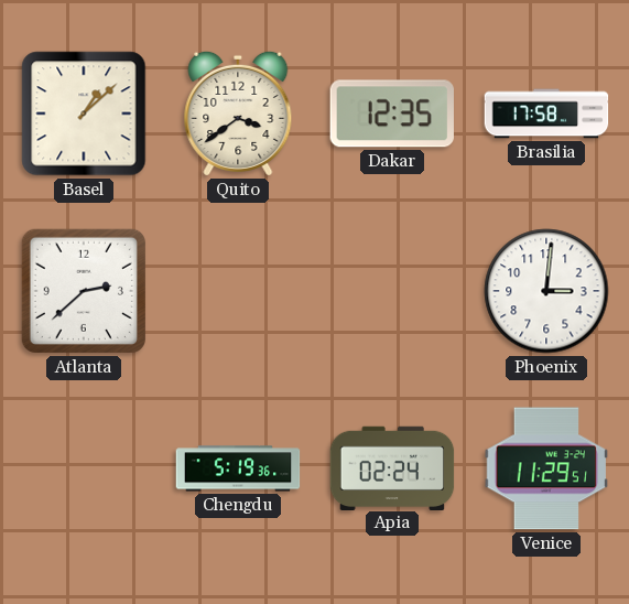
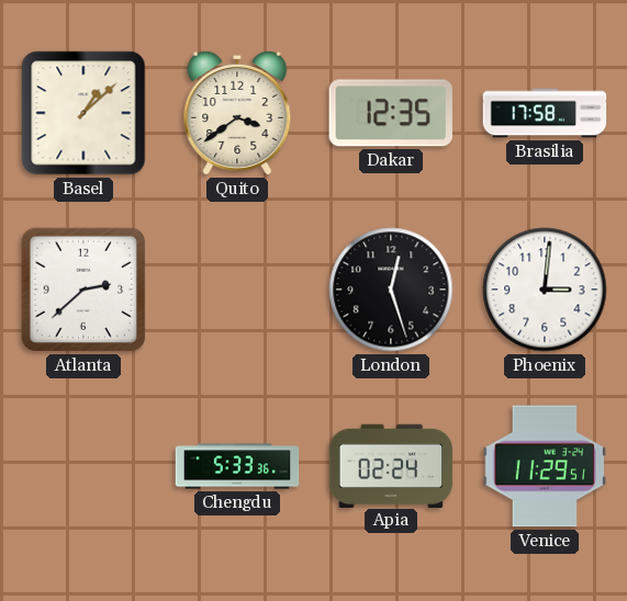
London: none -> 12:27 (391, 290)
Chengdu: 5:19 -> 5:33 (237, 466)
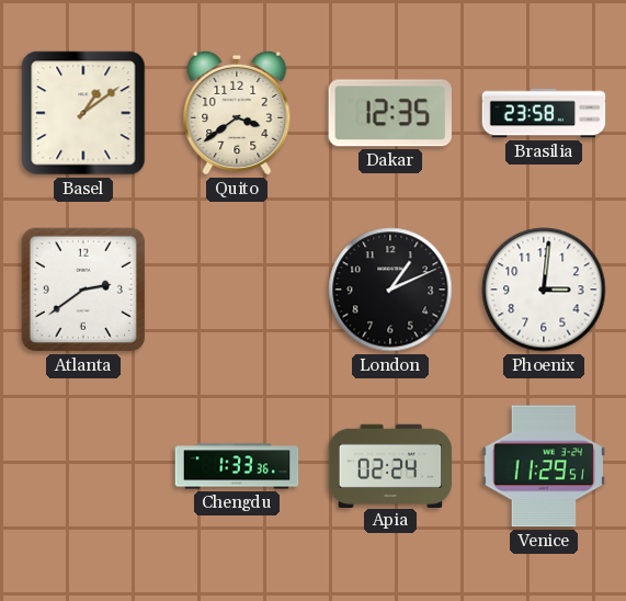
Basel: 1:08 -> 1:09 (83, 113)
Brasilia: 17:58 -> 23:58 (544, 113)
Atlanta: 2:38 -> 2:39 (83, 290)
London: 12:27 -> 1:11 (390, 290)
Chengdu: 5:33 -> 1:33 (237, 466)
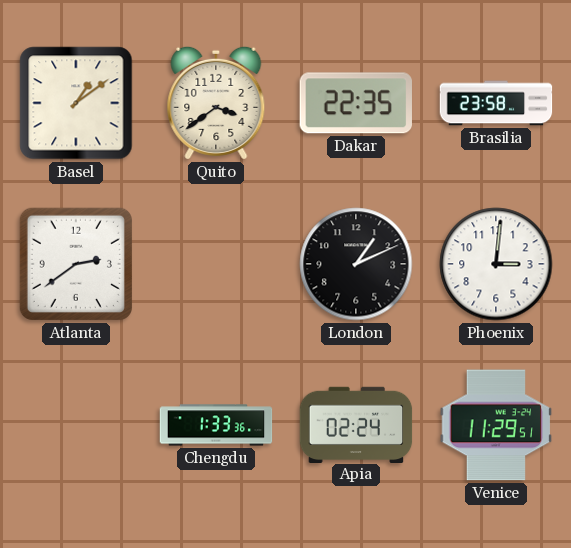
Dakar: 12:35 -> 22:35 (356, 103)
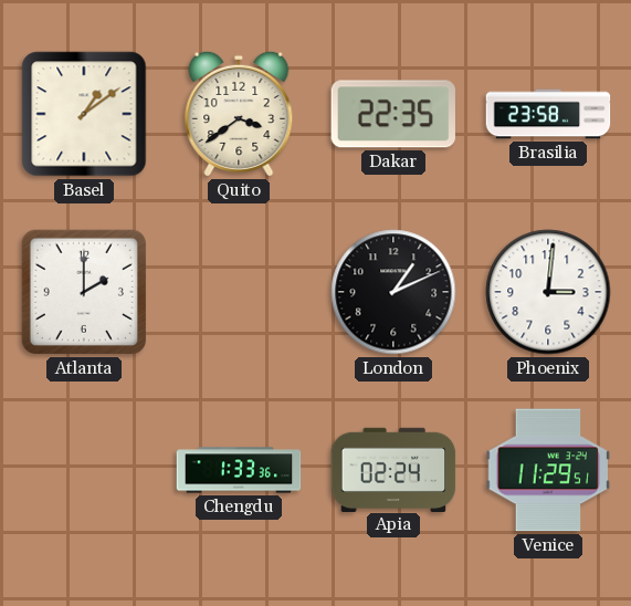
Atlanta: 2:39 -> 2:00 (84, 292)
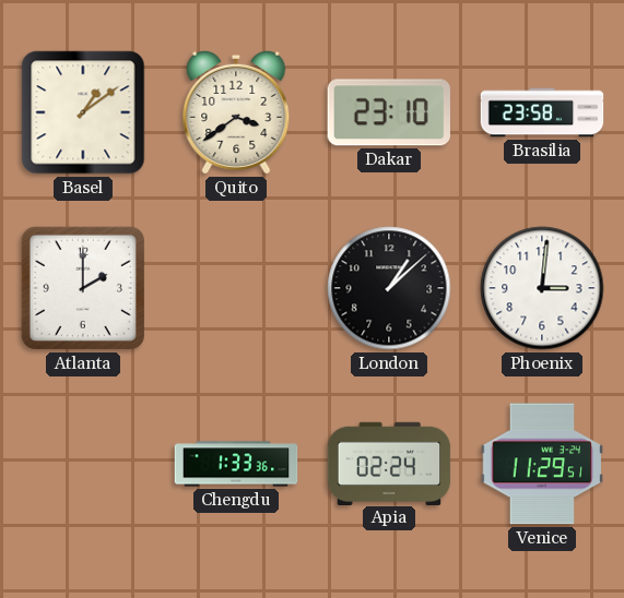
Dakar: 22:35 -> 23:10 (389, 112)
London: 1:11 -> 1:08 (389, 288)
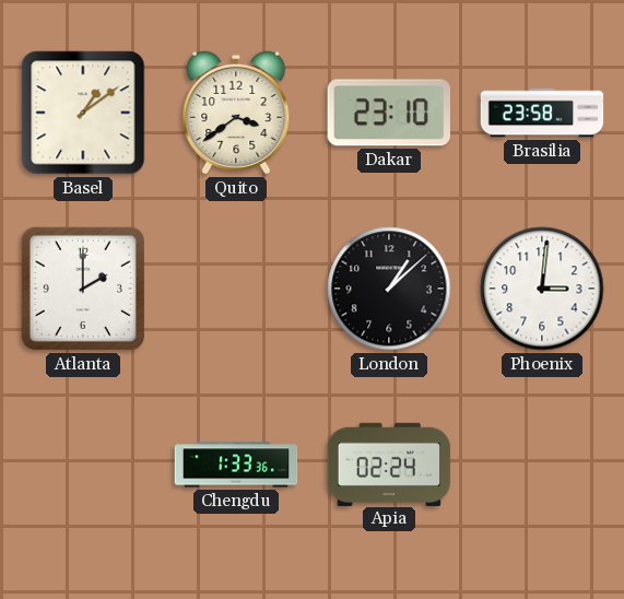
Venice: 11:29 -> none (542, 464)
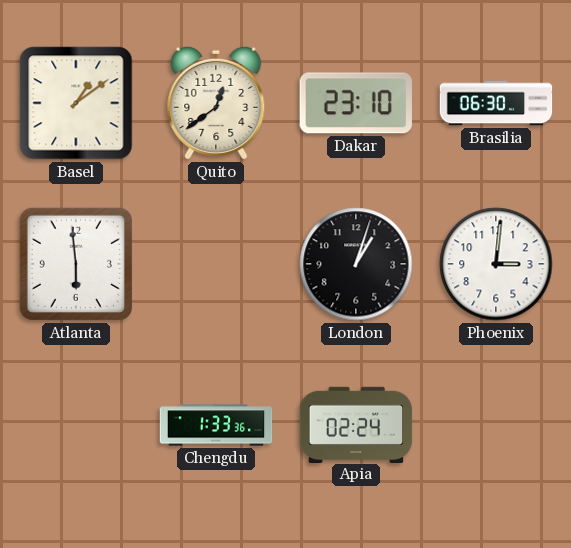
Quito: 3:39 -> 12:39 (216, 103)
Brasilia: 23:58 -> 06:30 (496, 103)
Atlanta: 2:00 -> 5:59 (76, 264)
London: 1:08 -> 1:03 (356, 264)
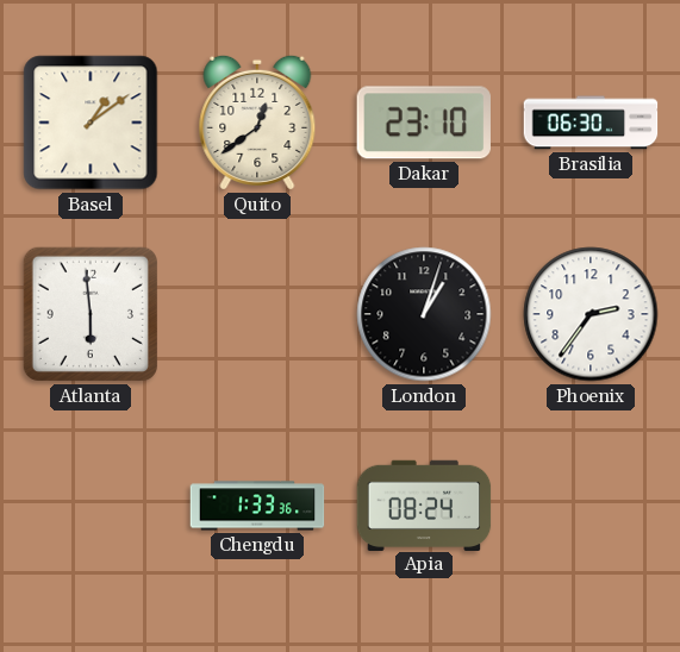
Phoenix: 3:01 -> 2:36 (591, 314)
Apia: 02:24 -> 08:24 (424, 504)
